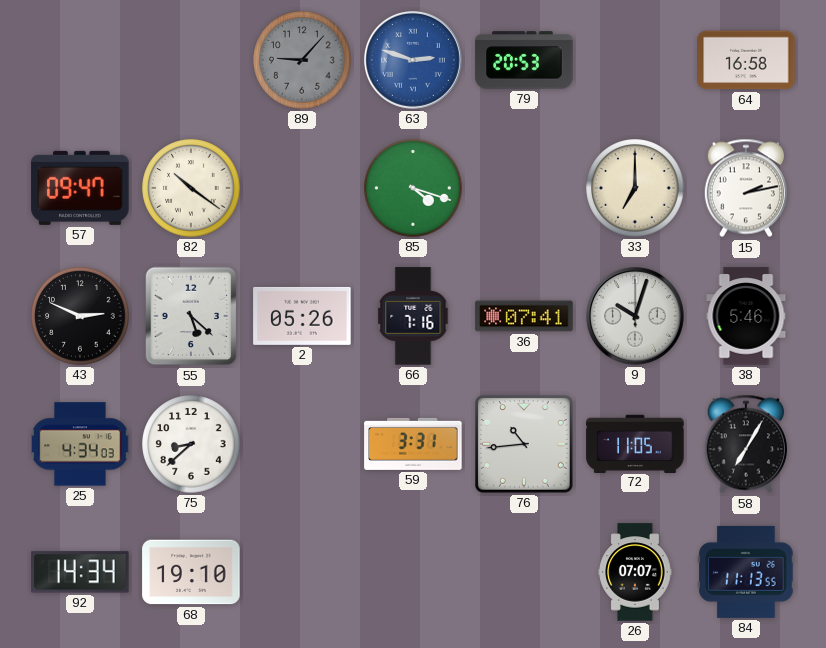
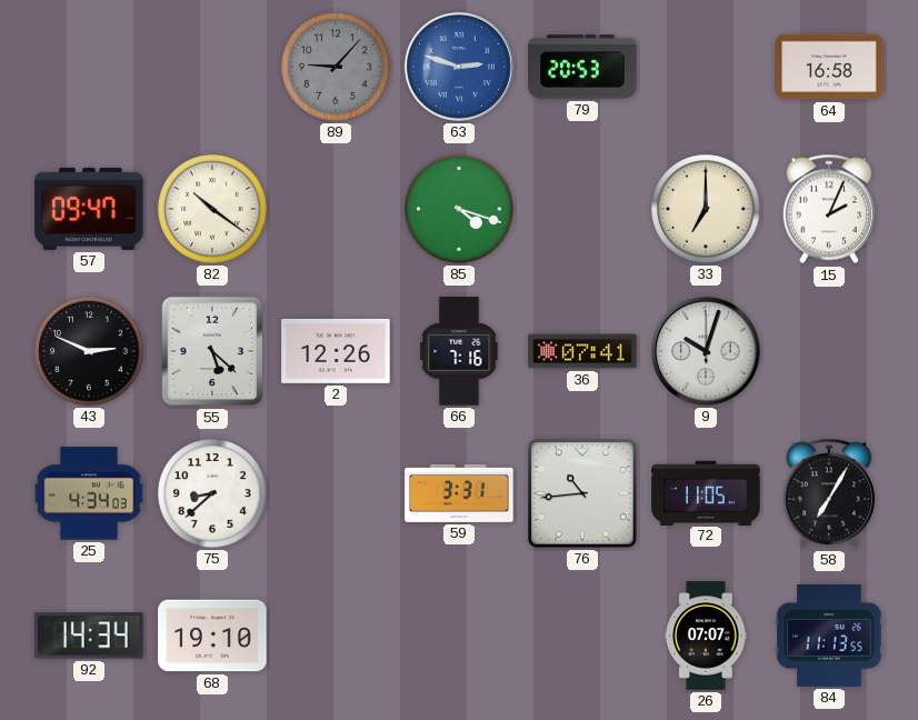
15: 2:13 -> 2:04 (829, 209)
2: 05:26 -> 12:26 (336, 351)
38: 5:46 -> none (746, 316)
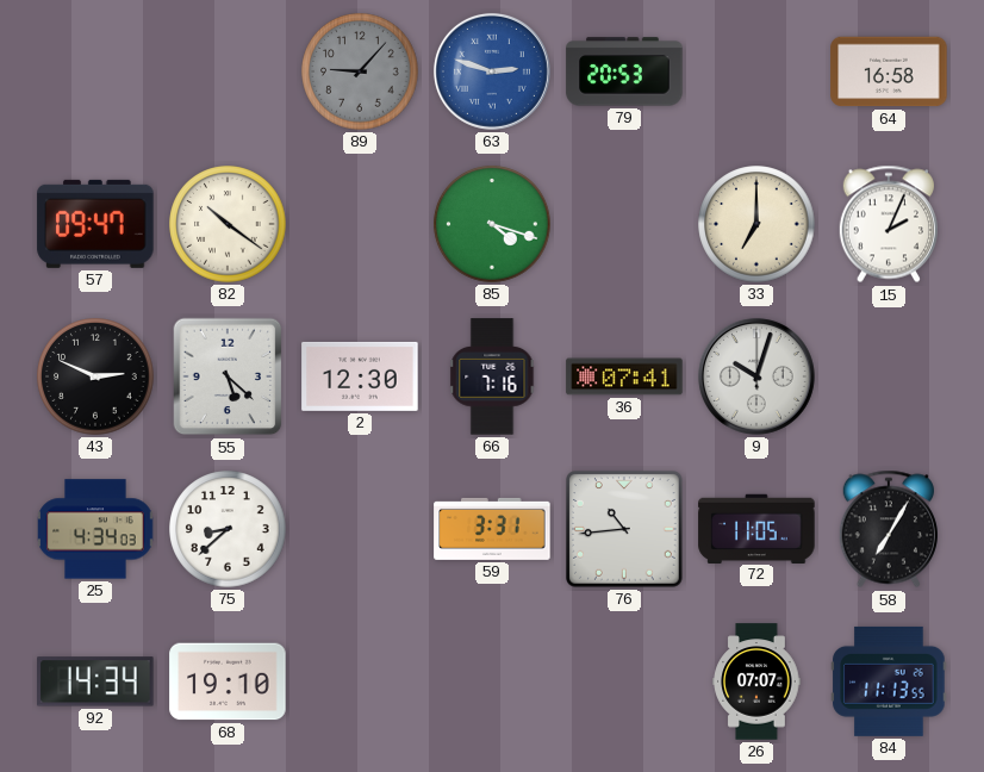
2: 12:26 -> 12:30 (360, 376)
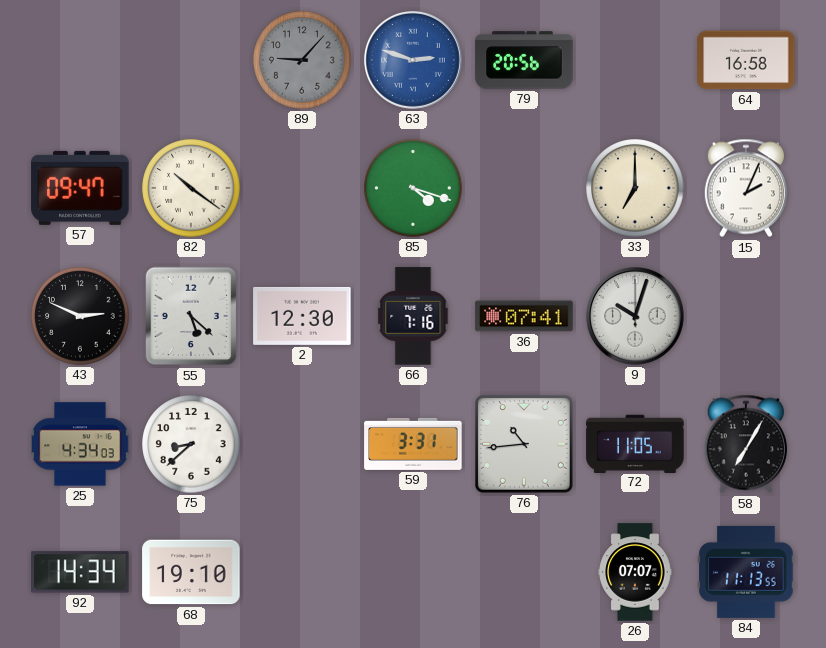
79: 20:53 -> 20:56 (524, 60)
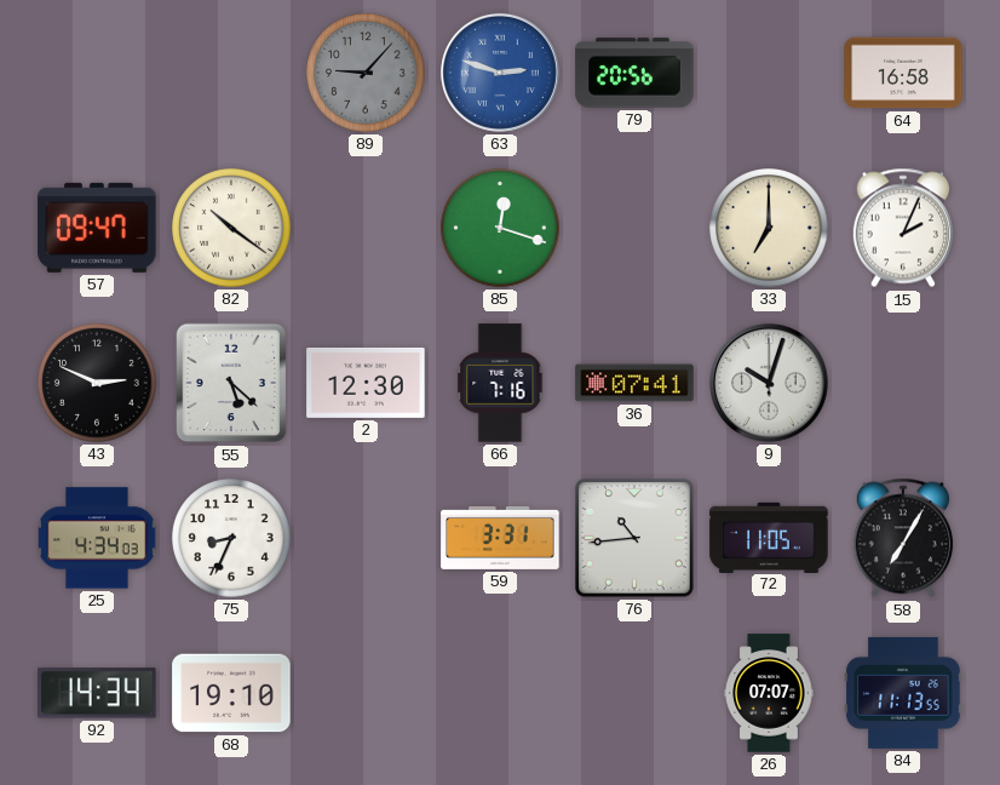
85: 4:18 -> 12:18 (500, 228)
75: 8:38 -> 8:34 (231, 538)
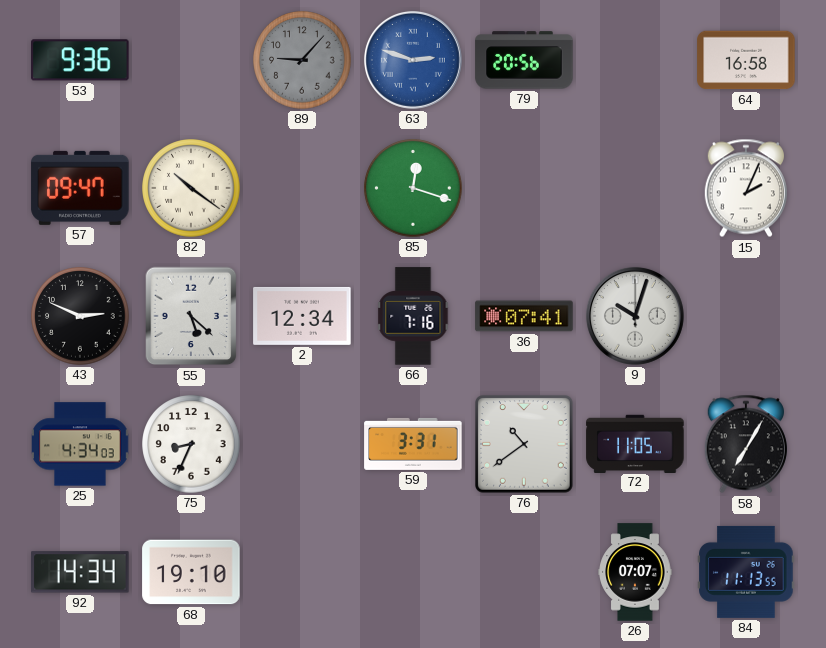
53: none -> 9:36 (80, 60)
33: 7:00 -> none (769, 228)
2: 12:30 -> 12:34 (302, 316)
76: 10:44 -> 10:39 (525, 445)
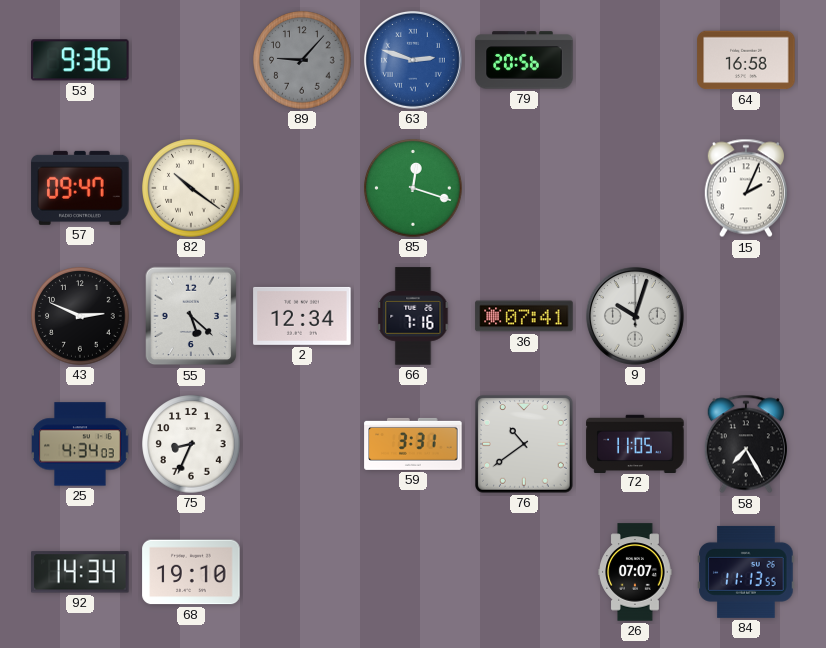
58: 7:05 -> 7:25 (746, 444)
